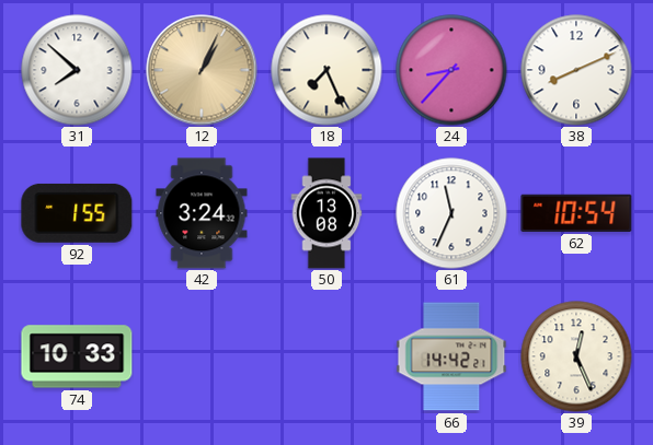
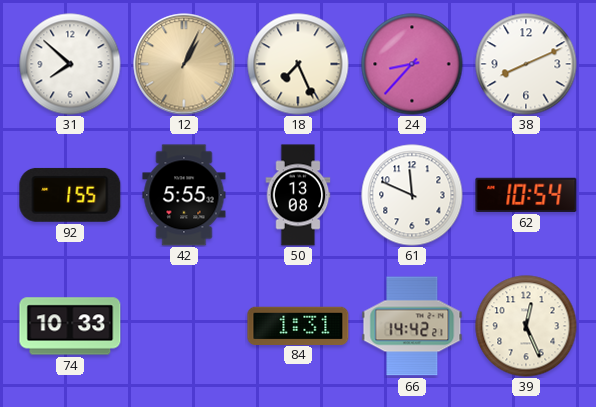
42: 3:24 -> 5:55 (184, 195)
61: 11:34 -> 11:49 (412, 195)
84: none -> 1:31 (298, 325)
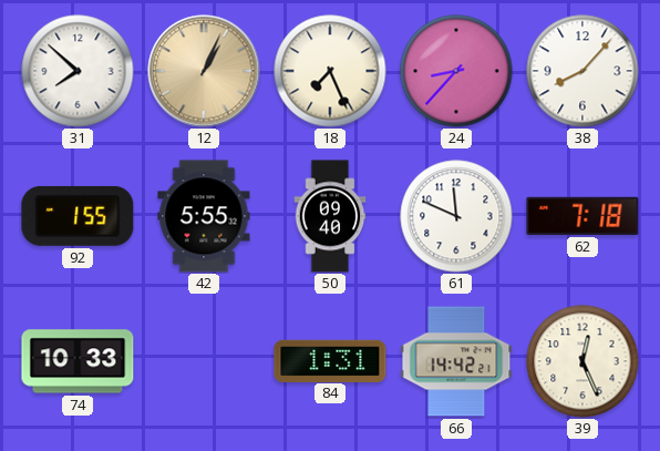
38: 8:11 -> 8:07 (582, 71)
50: 13:08 -> 09:40 (330, 216)
62: 10:54 -> 7:18 (582, 216)
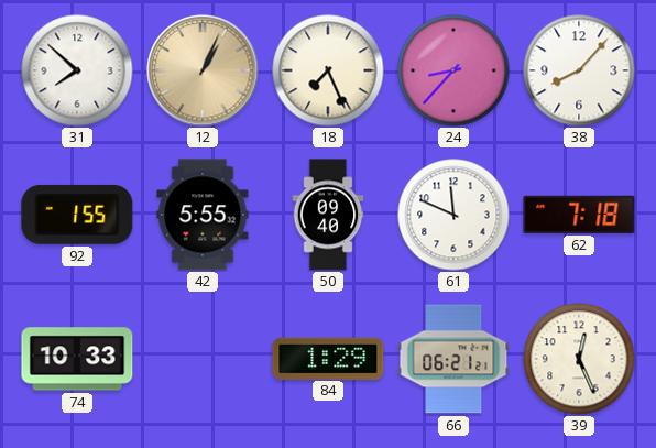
84: 1:31 -> 1:29 (328, 358)
66: 14:42 -> 06:21 (453, 359)
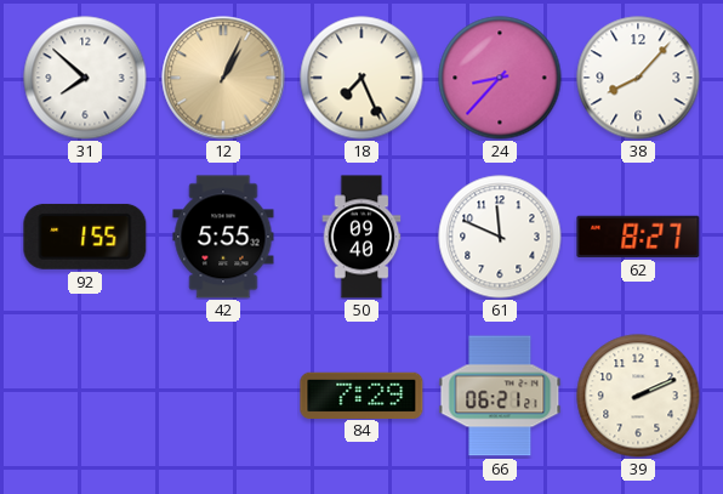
62: 7:18 -> 8:27 (638, 237)
74: 10:33 -> none (77, 359)
84: 1:29 -> 7:29 (362, 394)
39: 12:26 -> 2:11 (638, 396)
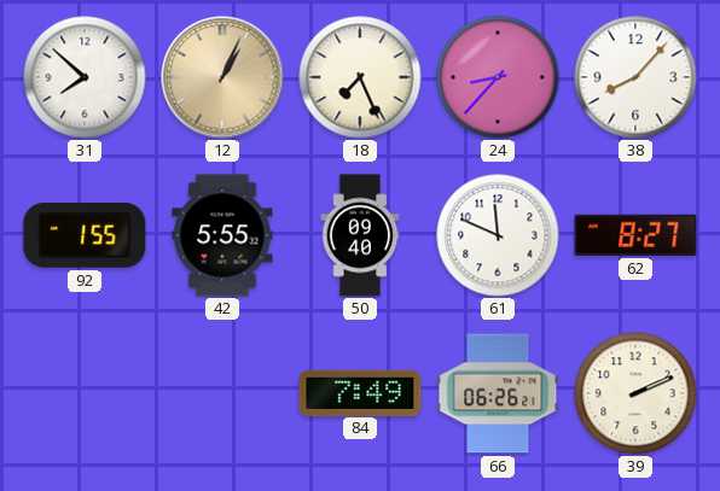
84: 7:29 -> 7:49 (360, 392)
66: 06:21 -> 06:26 (498, 393)
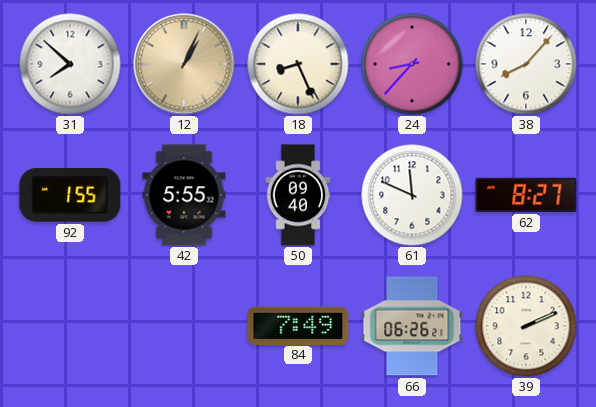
18: 7:26 -> 8:26 (298, 64)
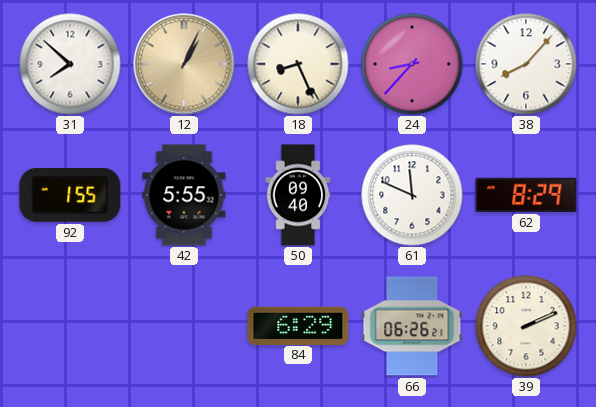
62: 8:27 -> 8:29 (526, 195)
84: 7:49 -> 6:29 (298, 325)
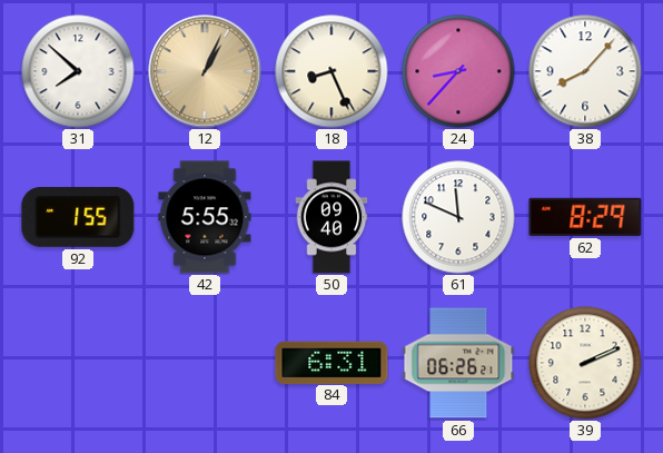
84: 6:29 -> 6:31 (331, 362)
